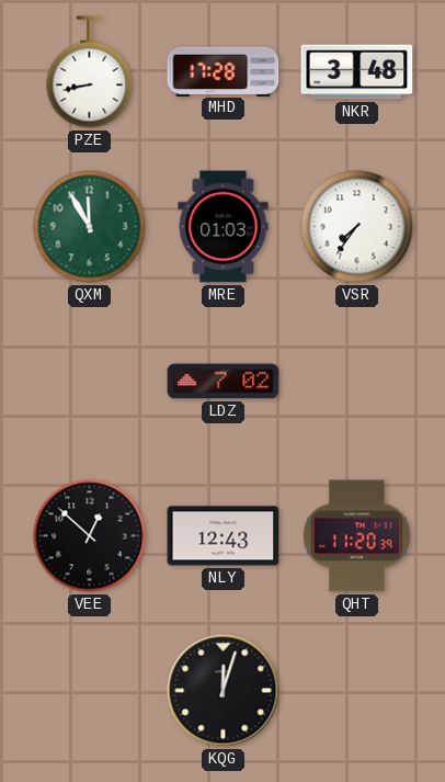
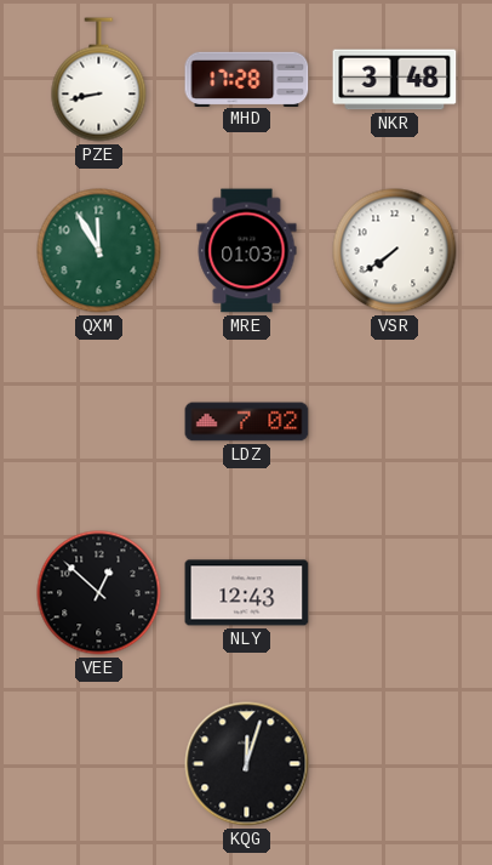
VSR: 7:36 -> 7:39 (395, 251)
QHT: 11:20 -> none (356, 536)
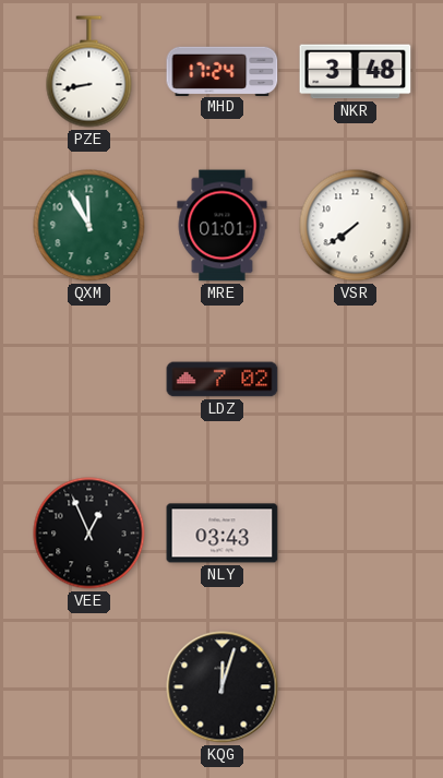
MHD: 17:28 -> 17:24 (223, 71)
MRE: 01:03 -> 01:01 (223, 226)
VEE: 12:52 -> 12:56 (89, 534)
NLY: 12:43 -> 03:43 (223, 534)
